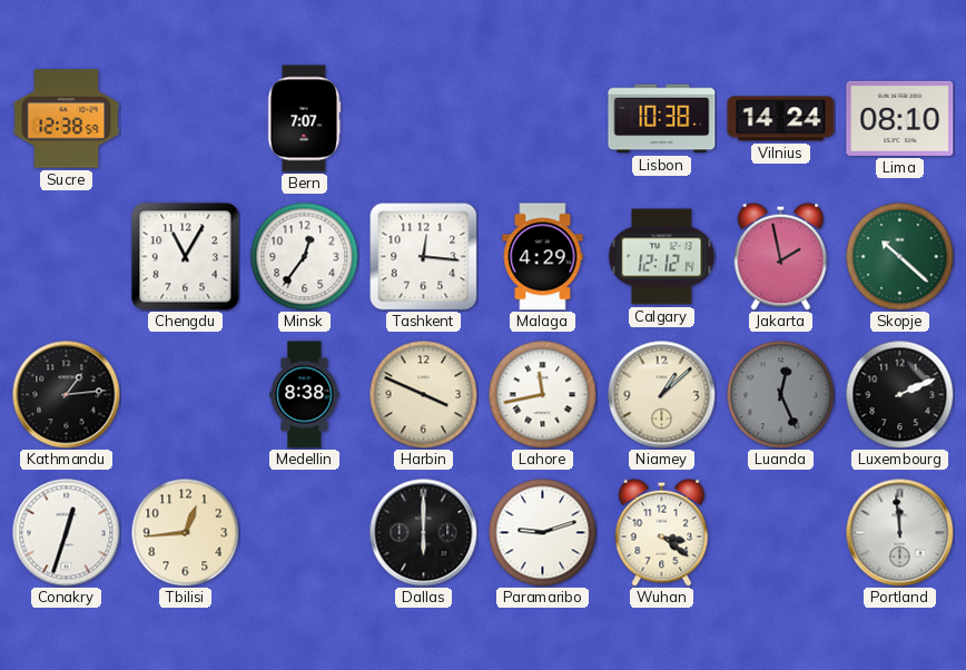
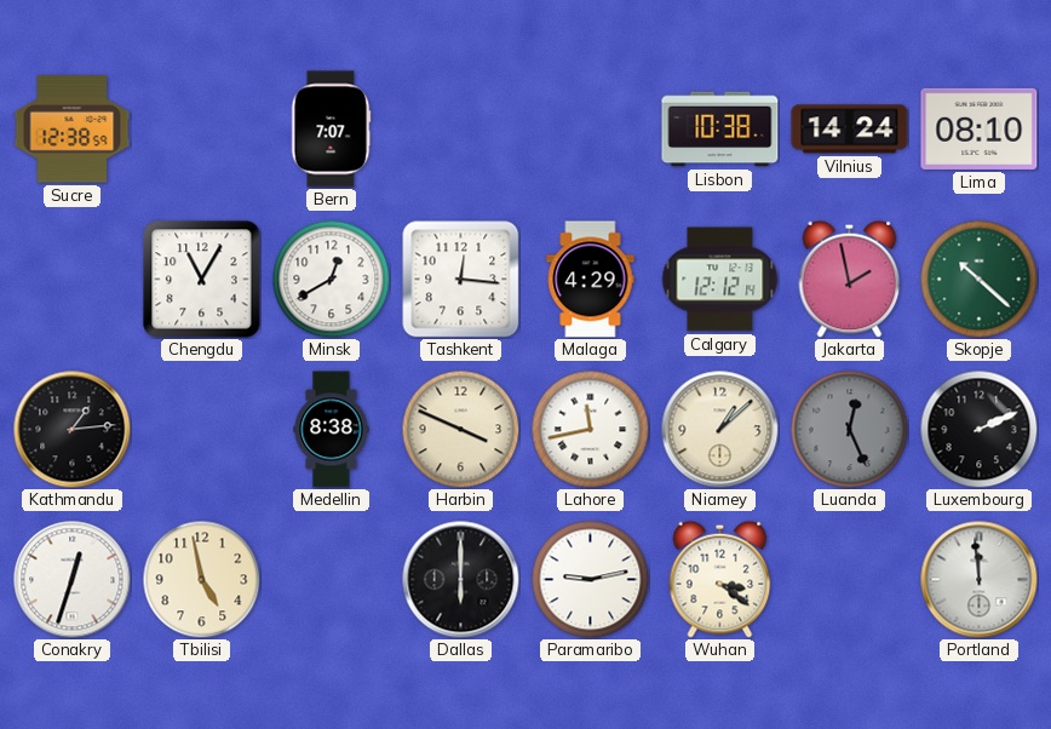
Minsk: 12:36 -> 12:40 (331, 279)
Tbilisi: 12:44 -> 4:58 (201, 579)
Paramaribo: 9:12 -> 9:13 (590, 579)
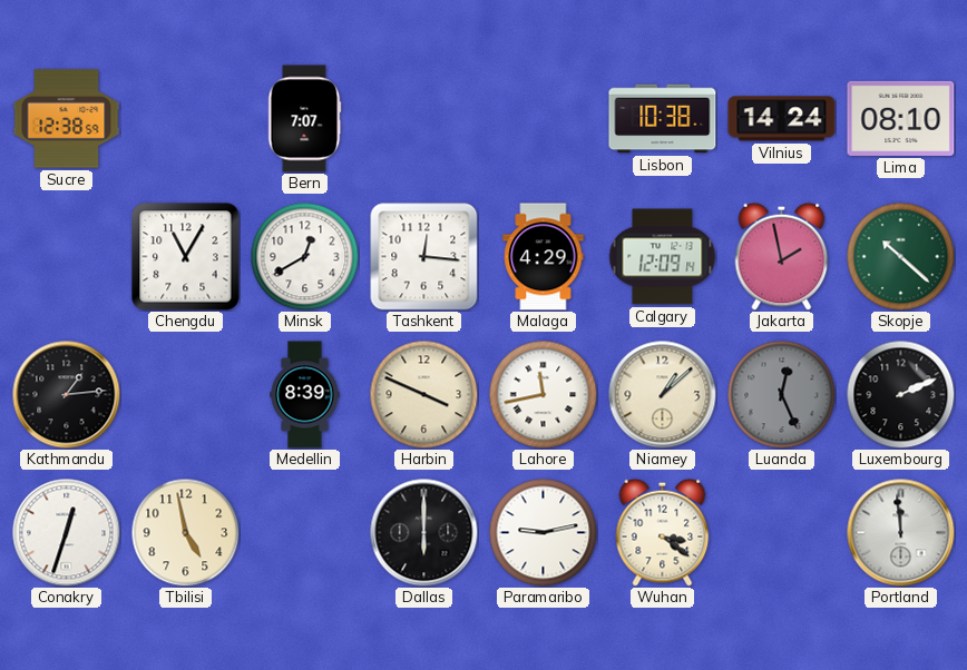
Calgary: 12:12 -> 12:09 (663, 257)
Medellin: 8:38 -> 8:39 (305, 395)
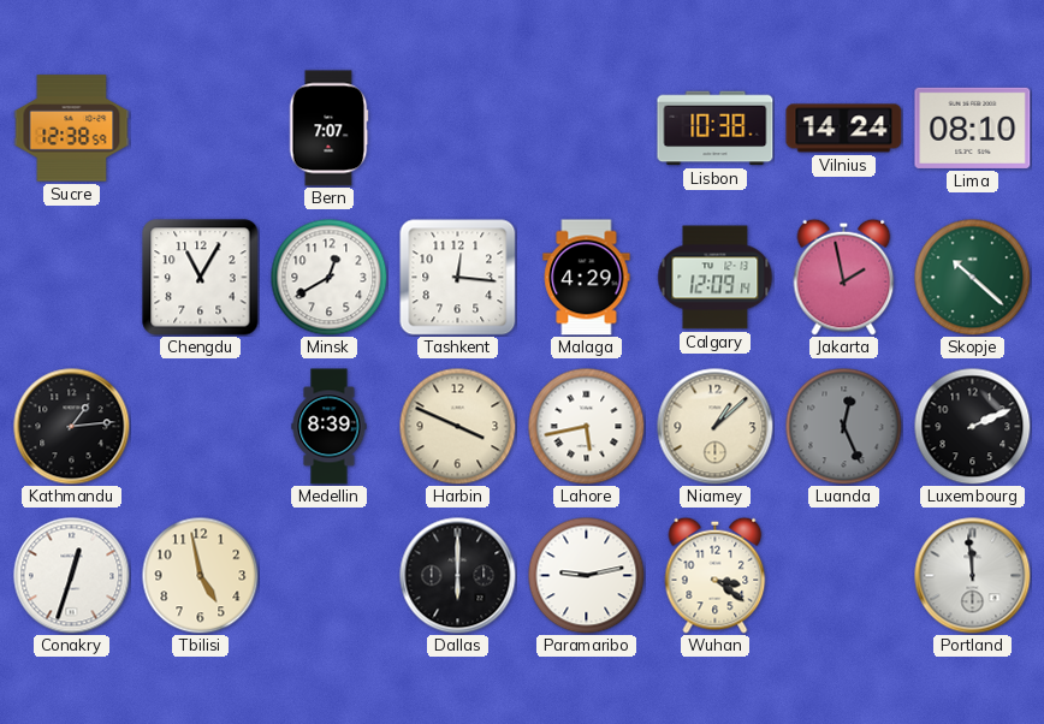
Lahore: 11:43 -> 5:43 (586, 426)
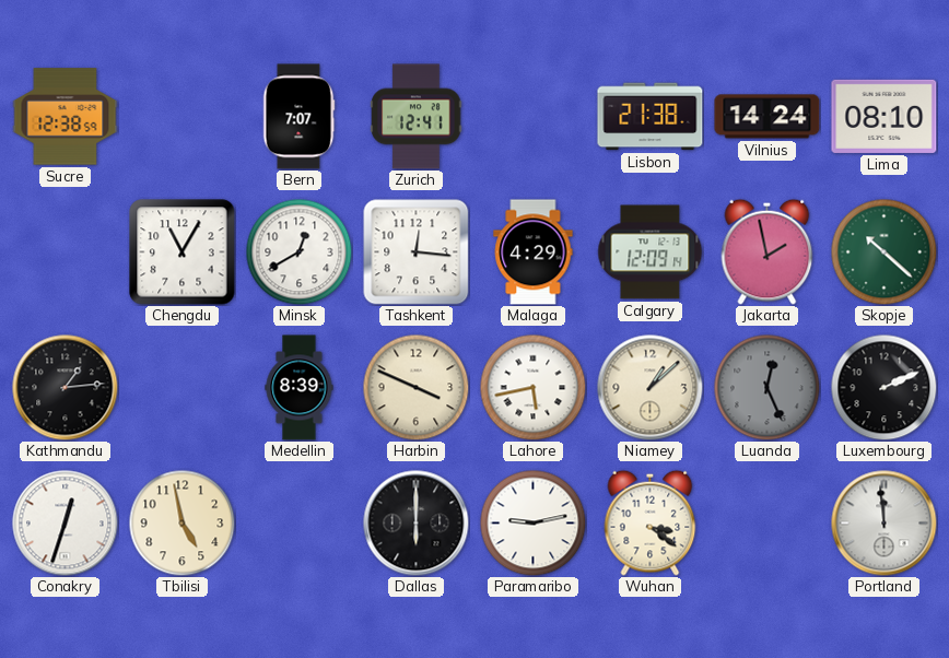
Zurich: none -> 12:41 (417, 117)
Lisbon: 10:38 -> 21:38 (651, 117)
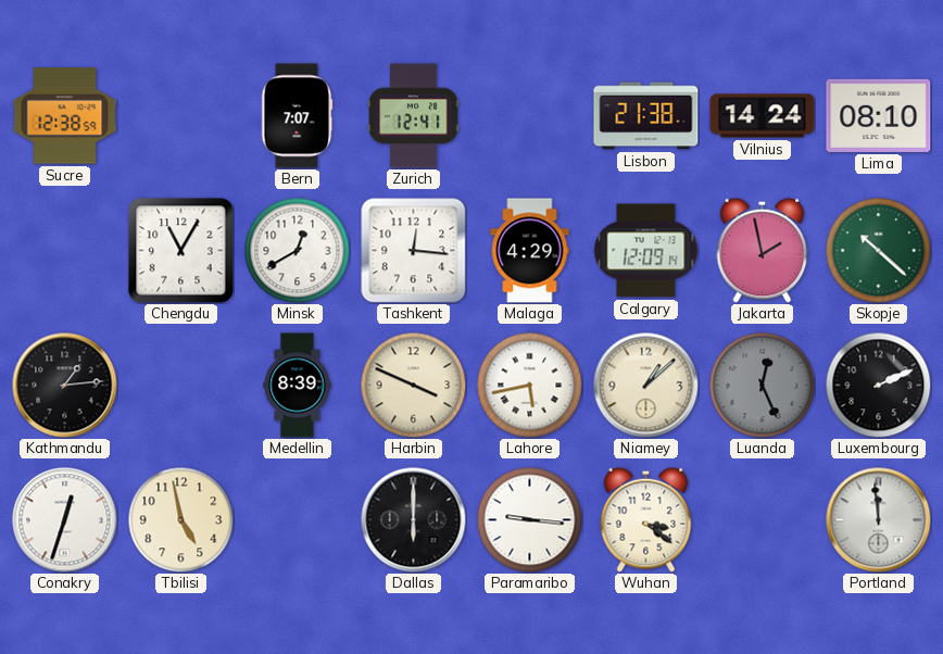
Paramaribo: 9:13 -> 9:16 (529, 519)
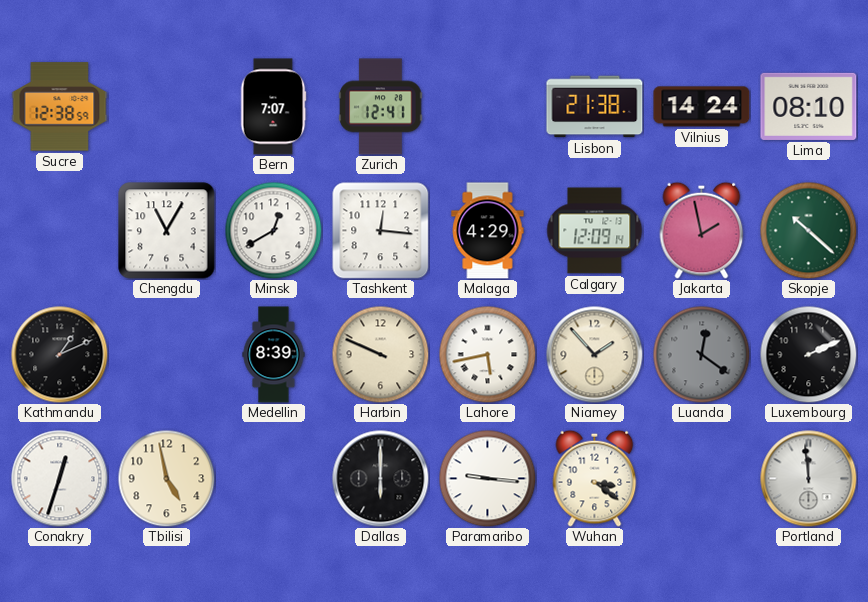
Kathmandu: 1:14 -> 1:11 (60, 355)
Harbin: 3:49 -> 9:49 (380, 354)
Niamey: 1:08 -> 1:53 (595, 355)
Luanda: 12:26 -> 12:21 (701, 354)
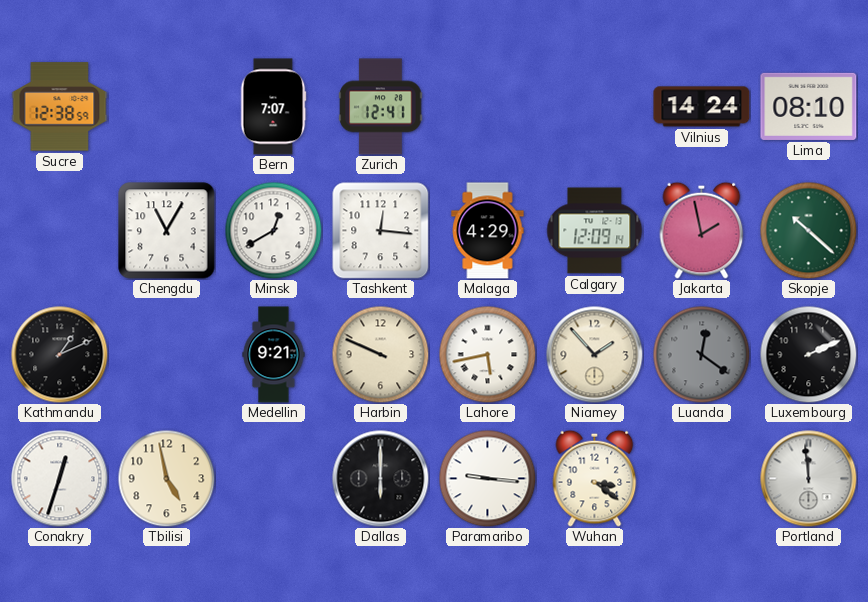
Lisbon: 21:38 -> none (595, 107)
Medellin: 8:39 -> 9:21 (274, 355)
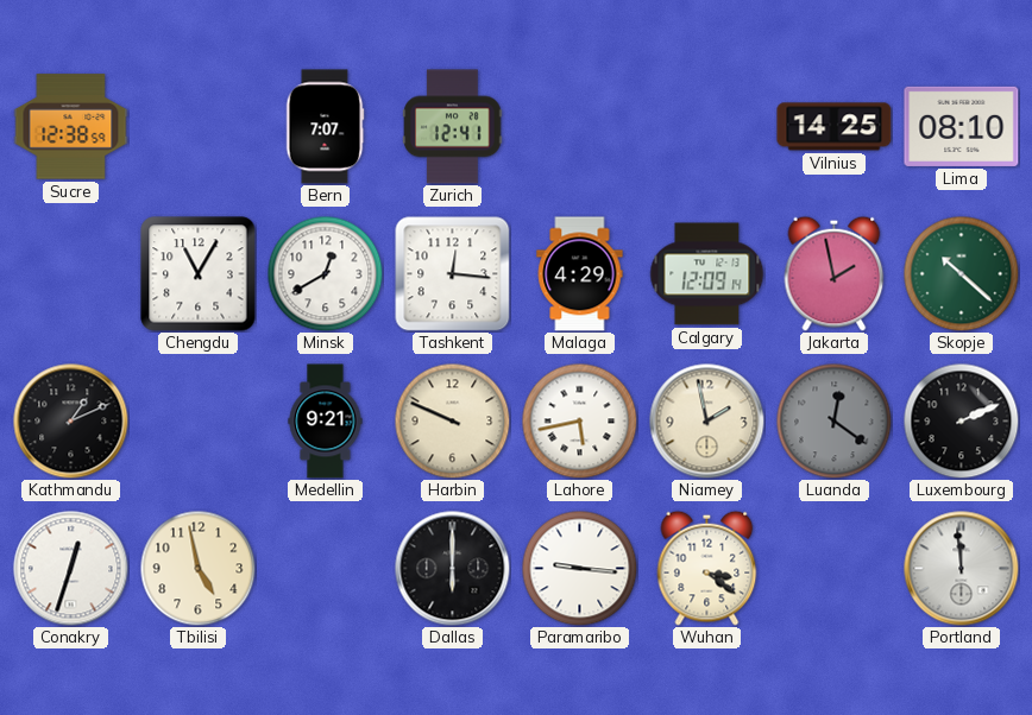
Vilnius: 14:24 -> 14:25 (835, 127)
Niamey: 1:53 -> 1:58 (707, 422)
